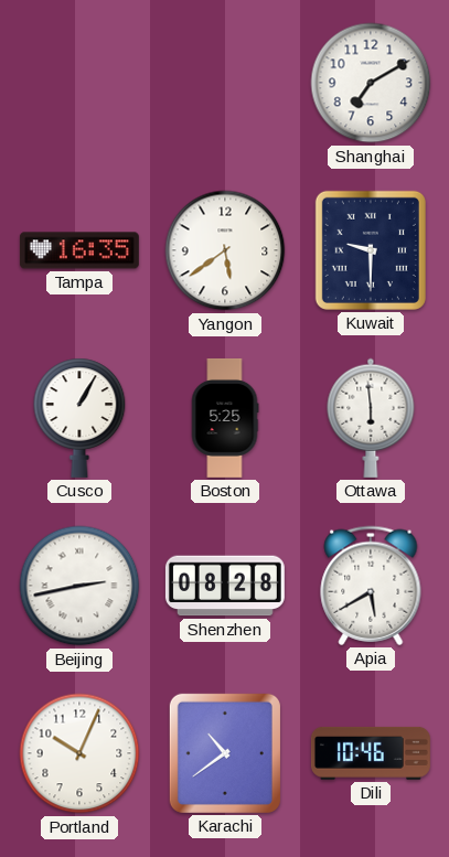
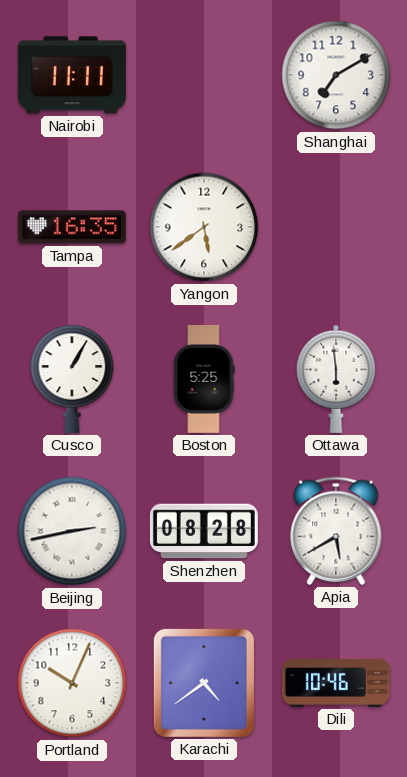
Nairobi: none -> 11:11 (72, 75)
Kuwait: 9:30 -> none (371, 250)
Karachi: 10:39 -> 4:39 (204, 683)
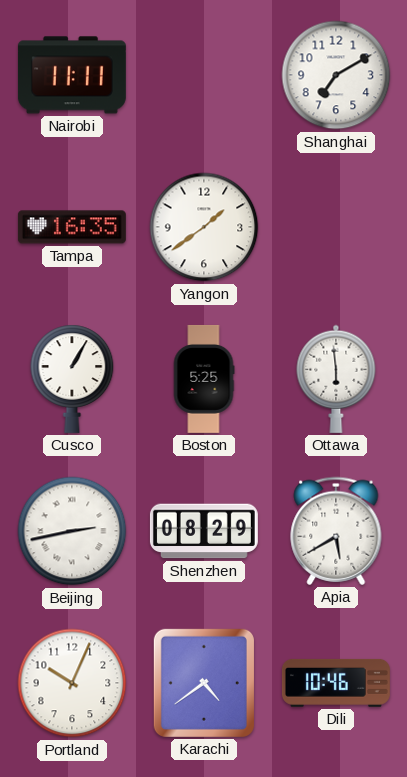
Yangon: 5:39 -> 1:39 (204, 227)
Shenzhen: 08:28 -> 08:29 (204, 531)
